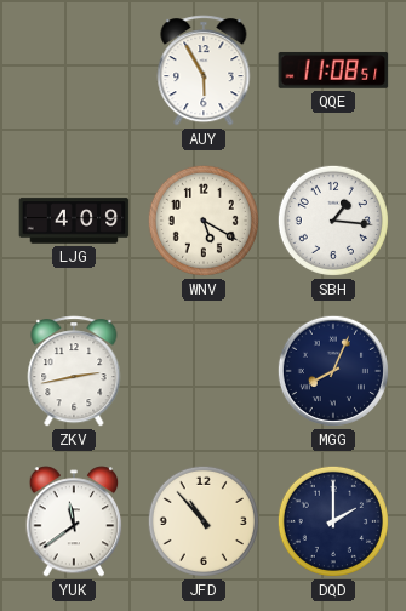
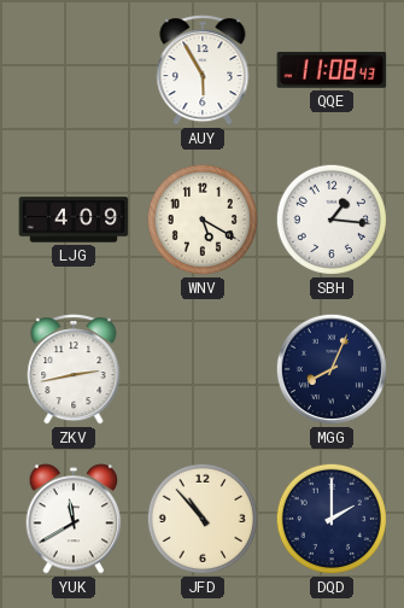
QQE: 11:08:51 -> 11:08:43 (332, 70)
YUK: 11:39 -> 11:40 (74, 519)
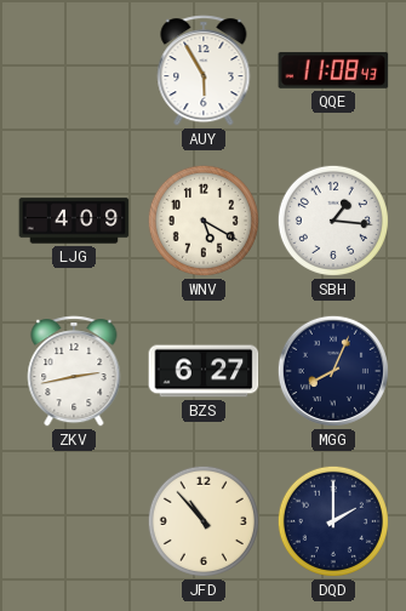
BZS: none -> 6:27 (204, 371)
YUK: 11:40 -> none (74, 519)
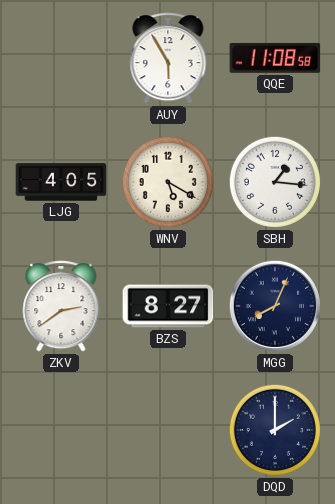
QQE: 11:08:43 -> 11:08:58 (275, 58)
LJG: 4:09 -> 4:05 (61, 182)
ZKV: 2:43 -> 2:39 (61, 306)
BZS: 6:27 -> 8:27 (168, 306)
JFD: 10:53 -> none (204, 521)
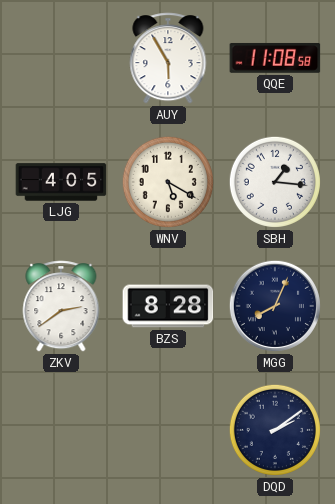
BZS: 8:27 -> 8:28 (168, 306)
DQD: 2:00 -> 2:09 (275, 430)
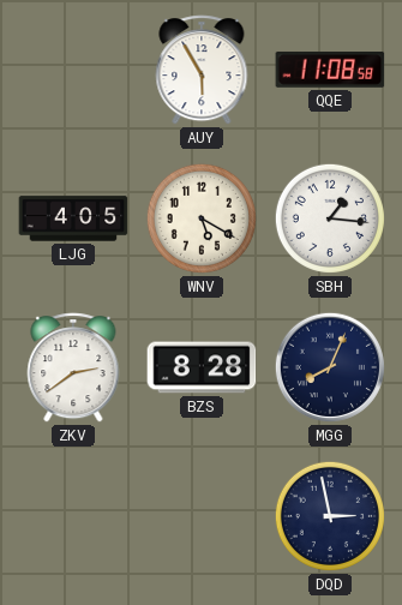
DQD: 2:09 -> 2:58 (330, 516)
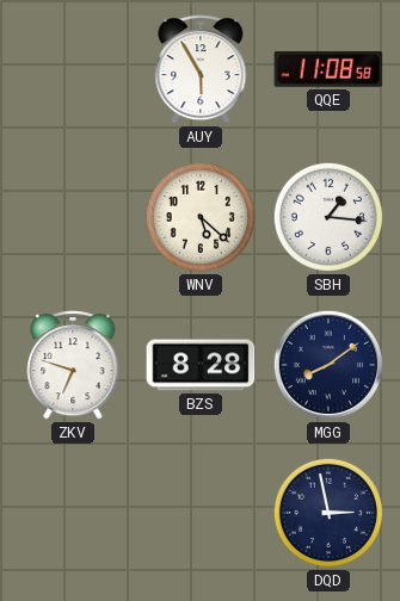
LJG: 4:05 -> none (73, 218)
WNV: 5:20 -> 5:22 (201, 217)
ZKV: 2:39 -> 6:48 (73, 365)
MGG: 8:04 -> 8:09 (328, 365)
